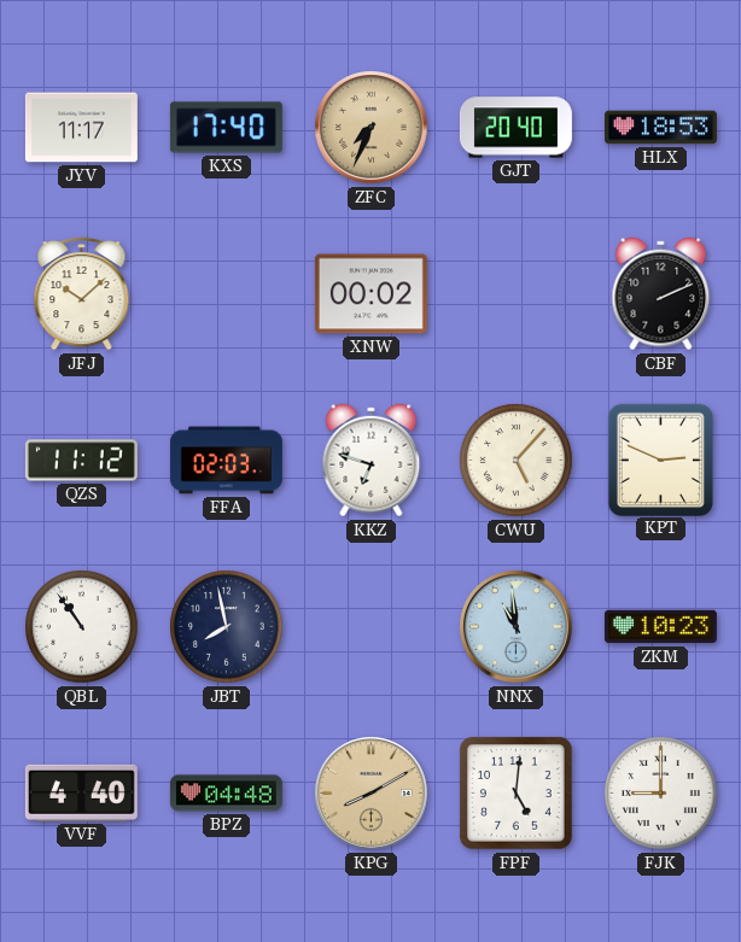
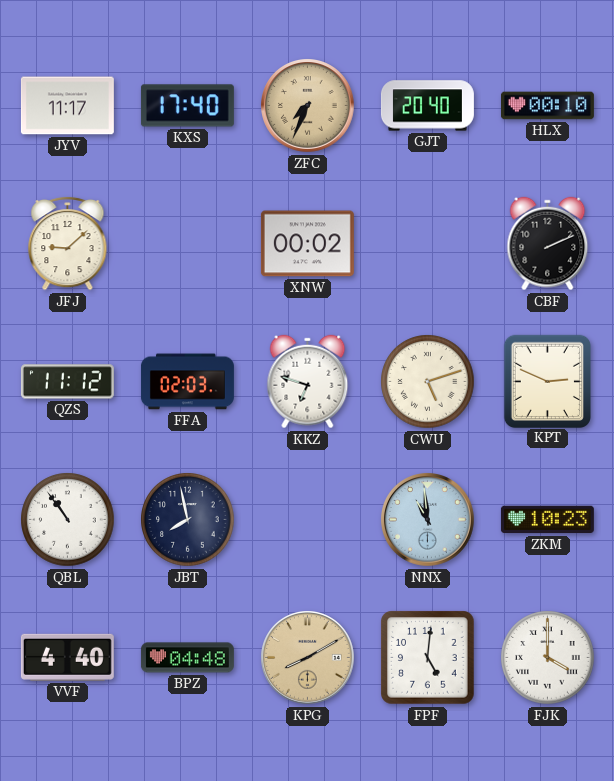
HLX: 18:53 -> 00:10 (547, 106)
JFJ: 10:08 -> 9:08 (68, 243)
CWU: 5:07 -> 5:12 (428, 382)
FJK: 9:00 -> 4:00 (548, 658)
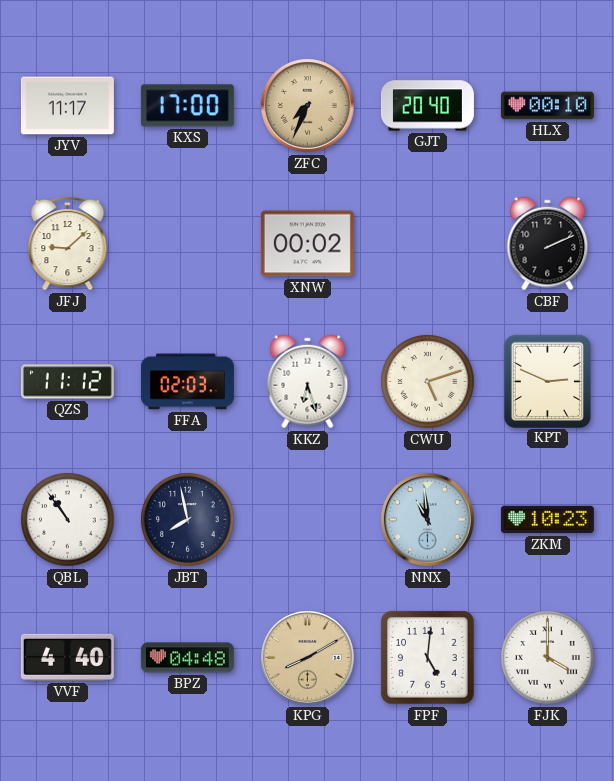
KXS: 17:40 -> 17:00 (187, 106)
KKZ: 6:48 -> 6:27 (308, 382)
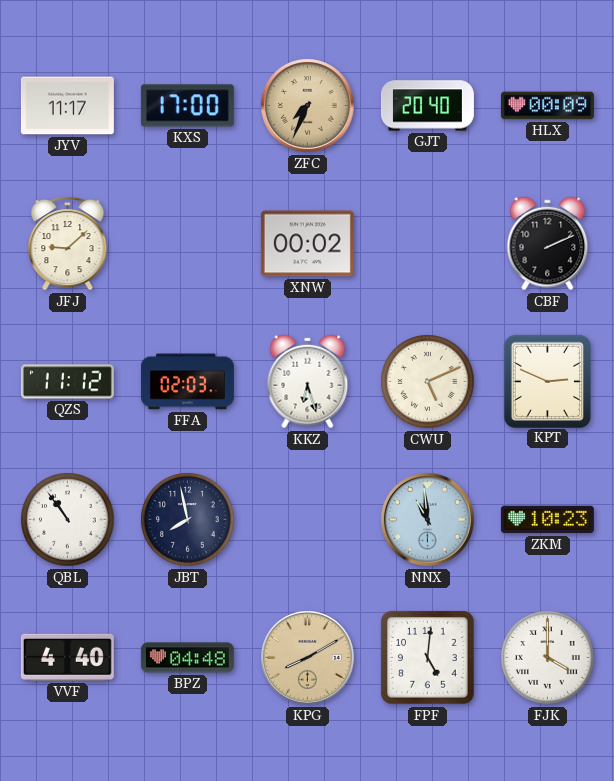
HLX: 00:10 -> 00:09 (547, 106)
CWU: 5:12 -> 5:11 (428, 382)
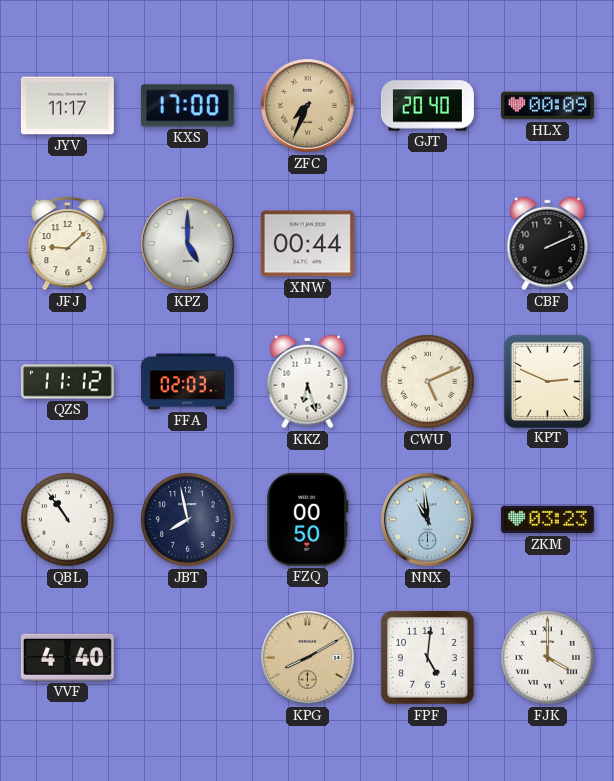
KPZ: none -> 5:00 (188, 244)
XNW: 00:02 -> 00:44 (307, 244)
FZQ: none -> 00:50 (308, 519)
ZKM: 10:23 -> 03:23 (547, 520)
BPZ: 04:48 -> none (187, 658)
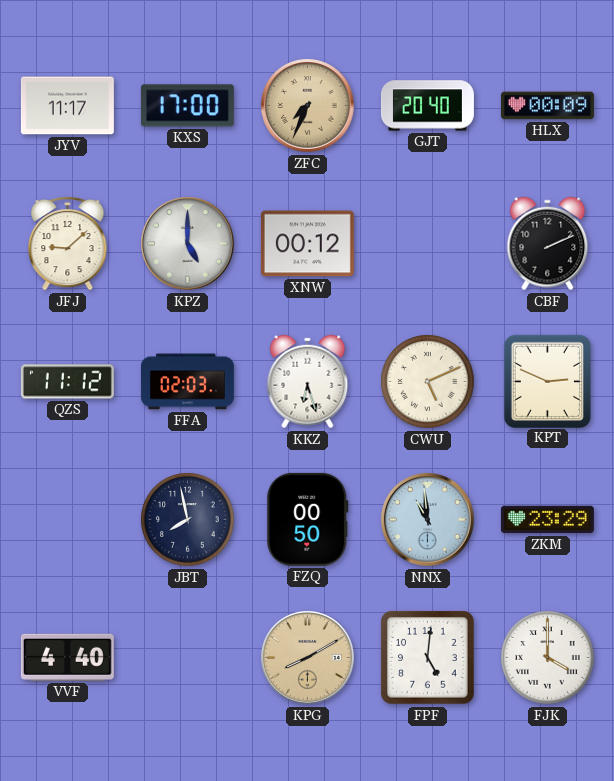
XNW: 00:44 -> 00:12 (307, 244)
QBL: 10:54 -> none (68, 520)
ZKM: 03:23 -> 23:29 (547, 520)
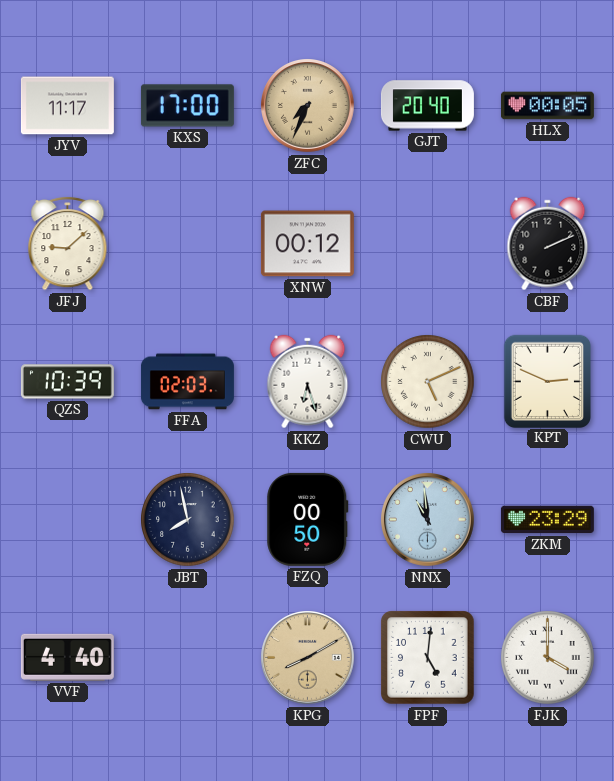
HLX: 00:09 -> 00:05 (547, 106)
KPZ: 5:00 -> none (188, 244)
QZS: 11:12 -> 10:39 (67, 382)
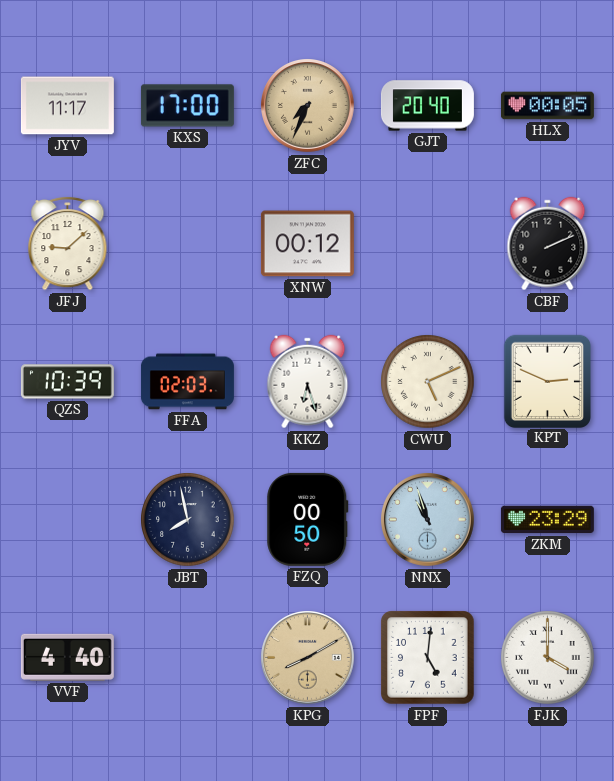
NNX: 10:59 -> 10:57 (428, 520)
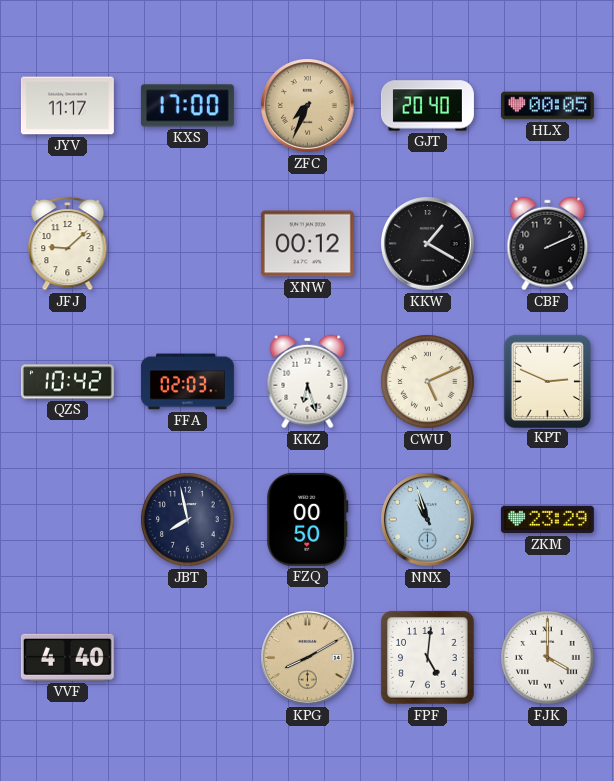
KKW: none -> 1:20 (428, 244)
QZS: 10:39 -> 10:42 (67, 382)
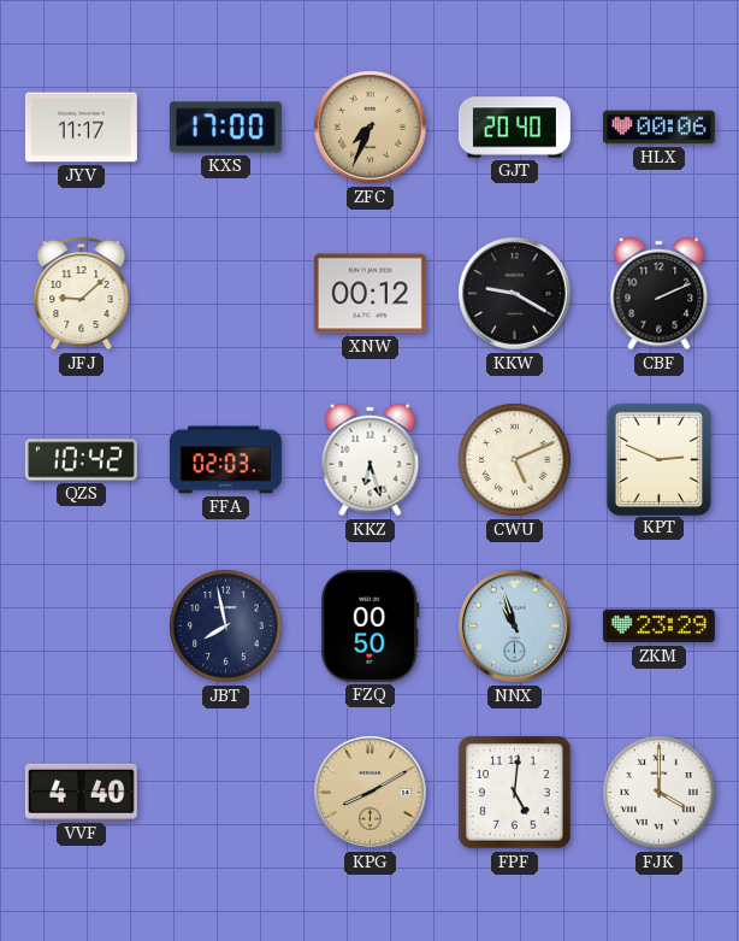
HLX: 00:05 -> 00:06 (658, 128)
KKW: 1:20 -> 9:20 (515, 294)
